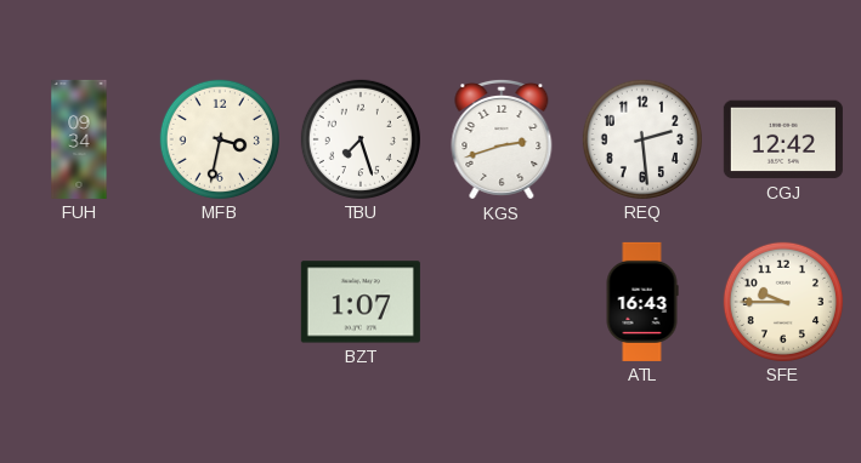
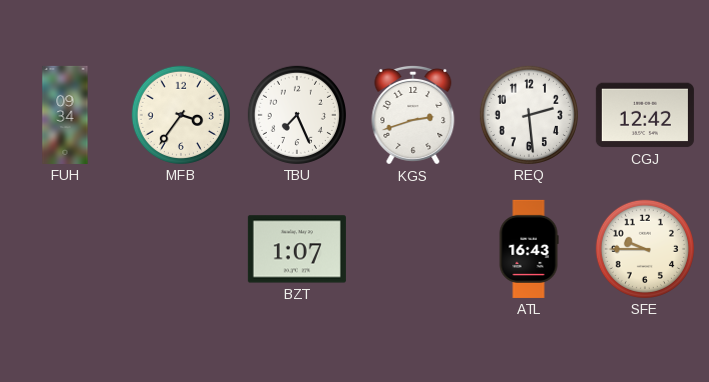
MFB: 3:32 -> 3:36 (181, 115)
TBU: 7:27 -> 7:26 (297, 115)
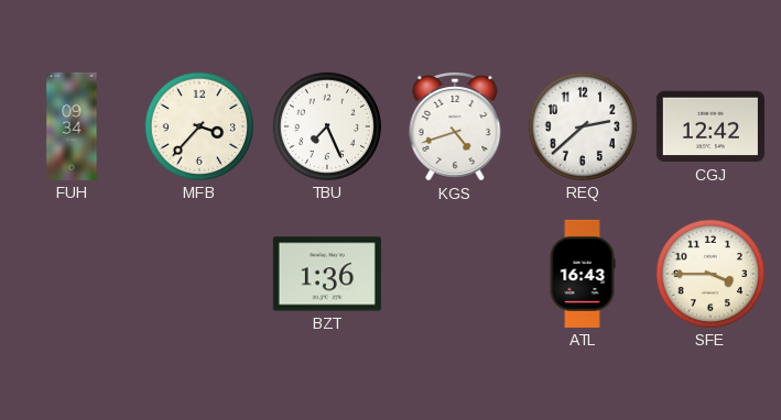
MFB: 3:36 -> 3:37 (199, 126)
KGS: 2:42 -> 4:42 (455, 126)
REQ: 2:29 -> 2:38 (583, 126)
BZT: 1:07 -> 1:36 (327, 274)
SFE: 9:45 -> 3:45 (711, 274)
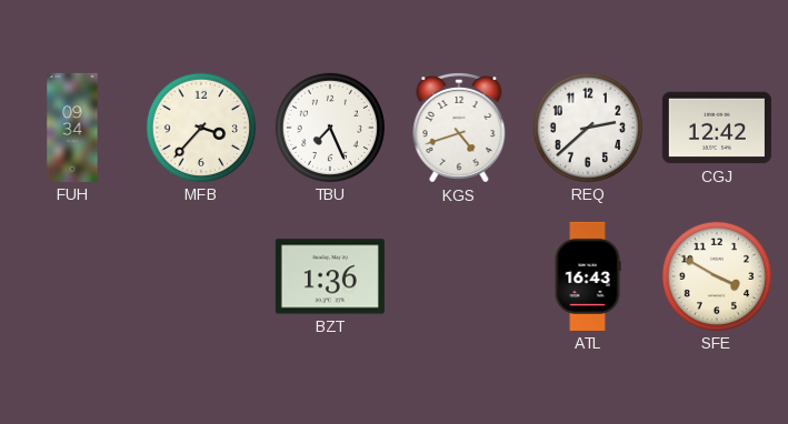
SFE: 3:45 -> 3:50 (717, 276)
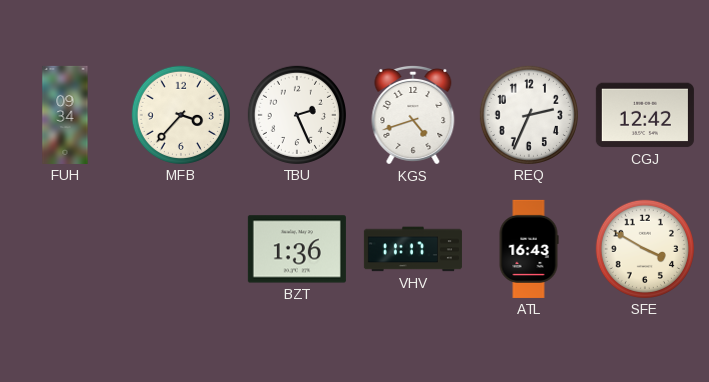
TBU: 7:26 -> 2:26 (297, 115)
REQ: 2:38 -> 2:34 (529, 115)
VHV: none -> 11:17 (413, 249)
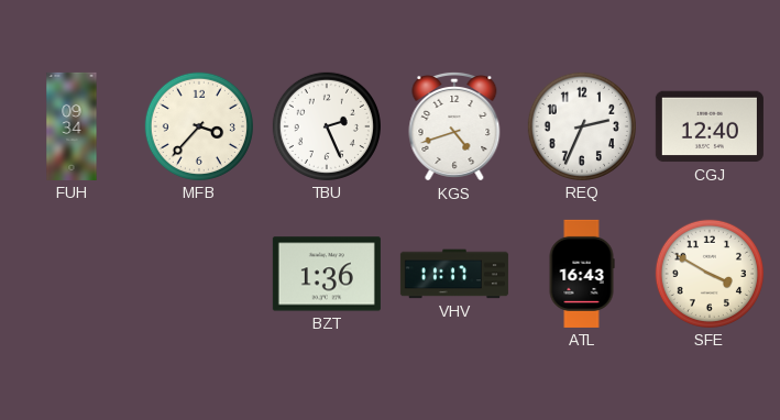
CGJ: 12:42 -> 12:40 (710, 126)
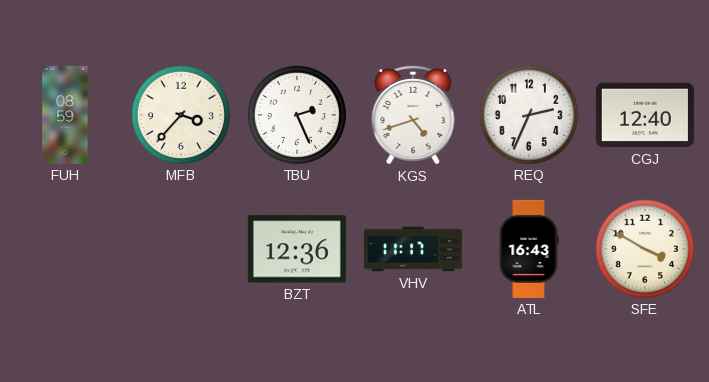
FUH: 09:34 -> 08:59 (65, 115)
BZT: 1:36 -> 12:36 (297, 249)
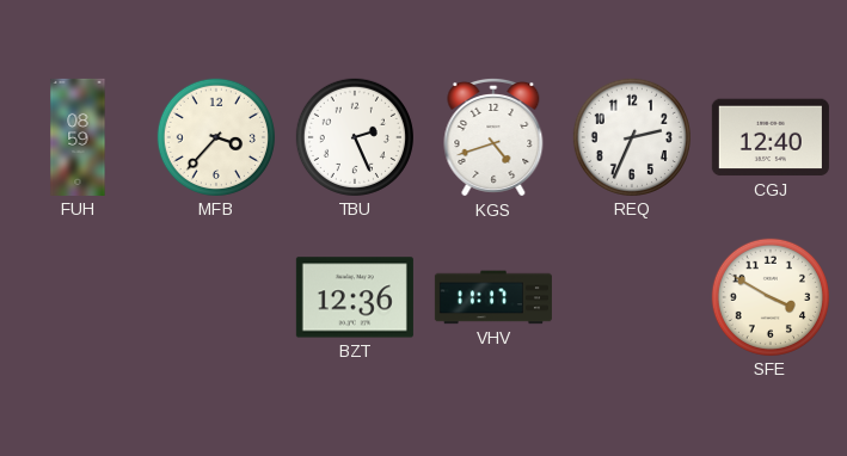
ATL: 16:43 -> none (529, 249)
